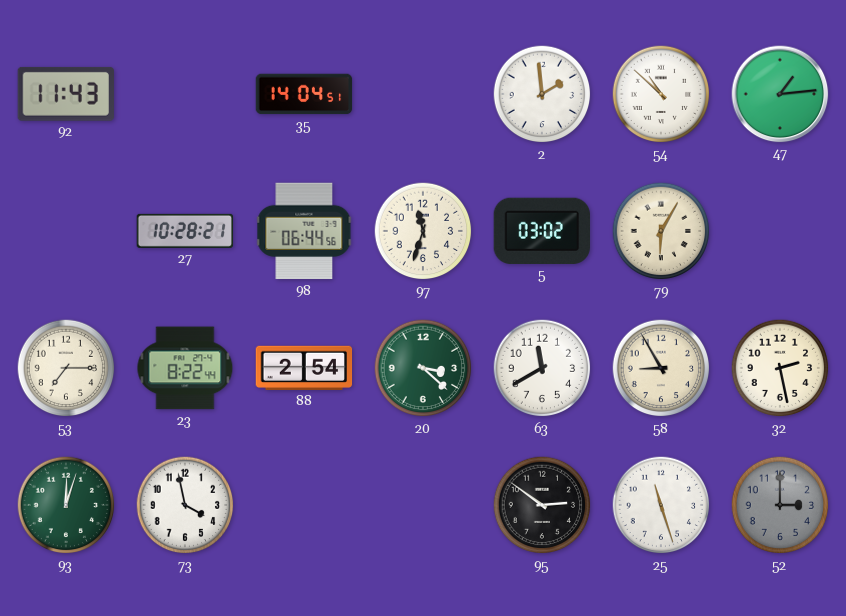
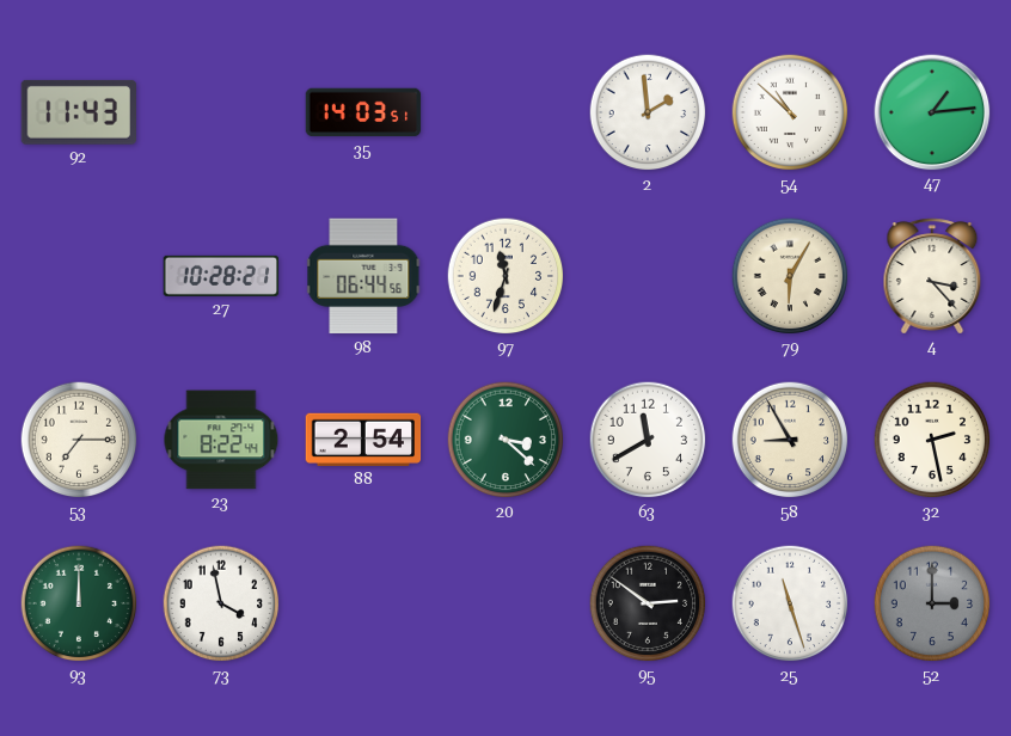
35: 14:04 -> 14:03 (363, 112)
5: 03:02 -> none (541, 231)
4: none -> 3:23 (932, 276)
93: 12:03 -> 12:00 (79, 603)
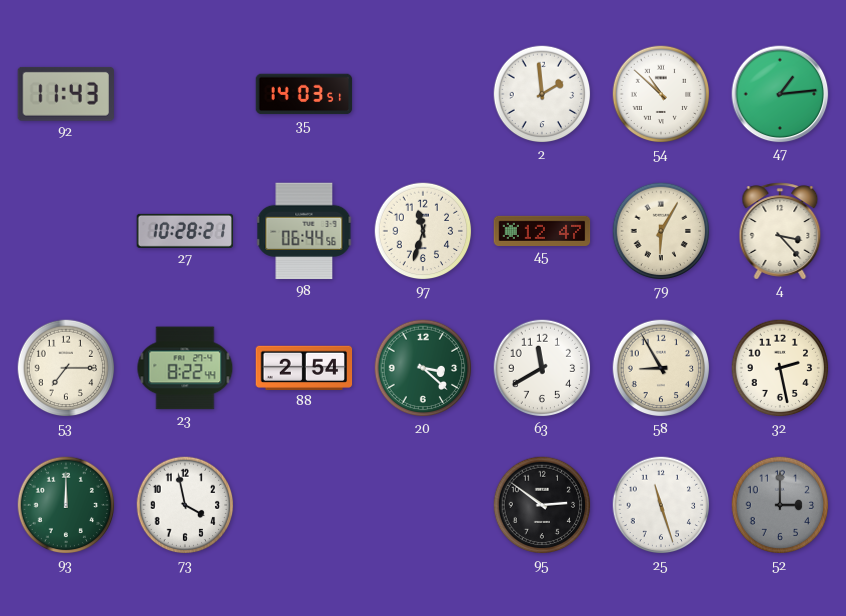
45: none -> 12:47 (542, 231)
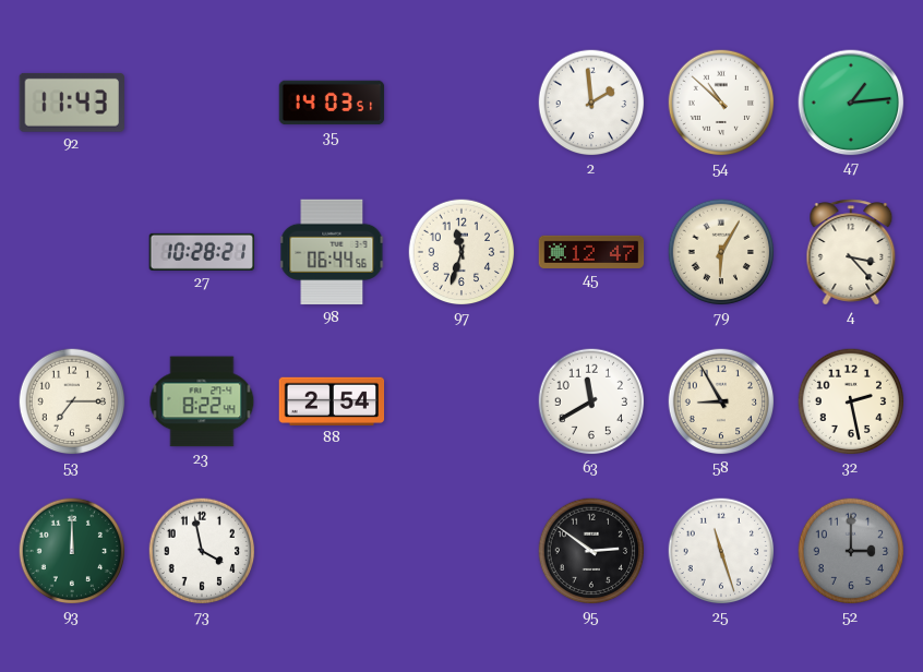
20: 3:22 -> none (423, 368)
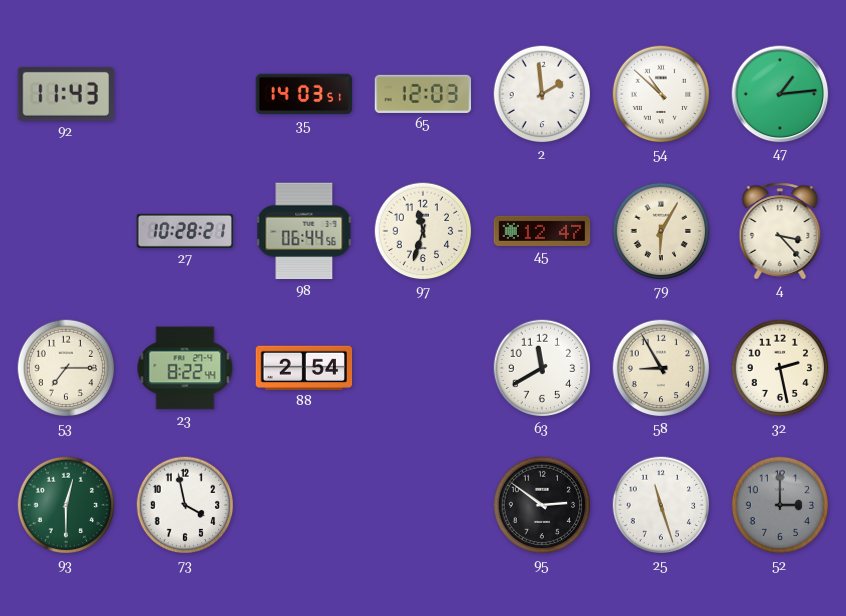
65: none -> 12:03 (423, 94)
93: 12:00 -> 12:30 (66, 505)
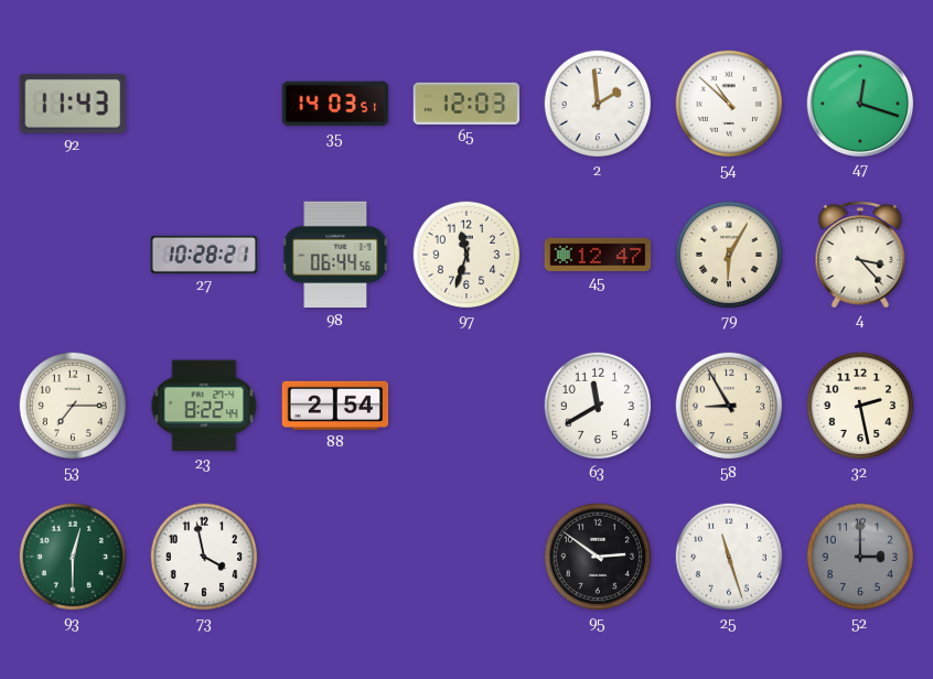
47: 1:14 -> 12:18 (860, 104)
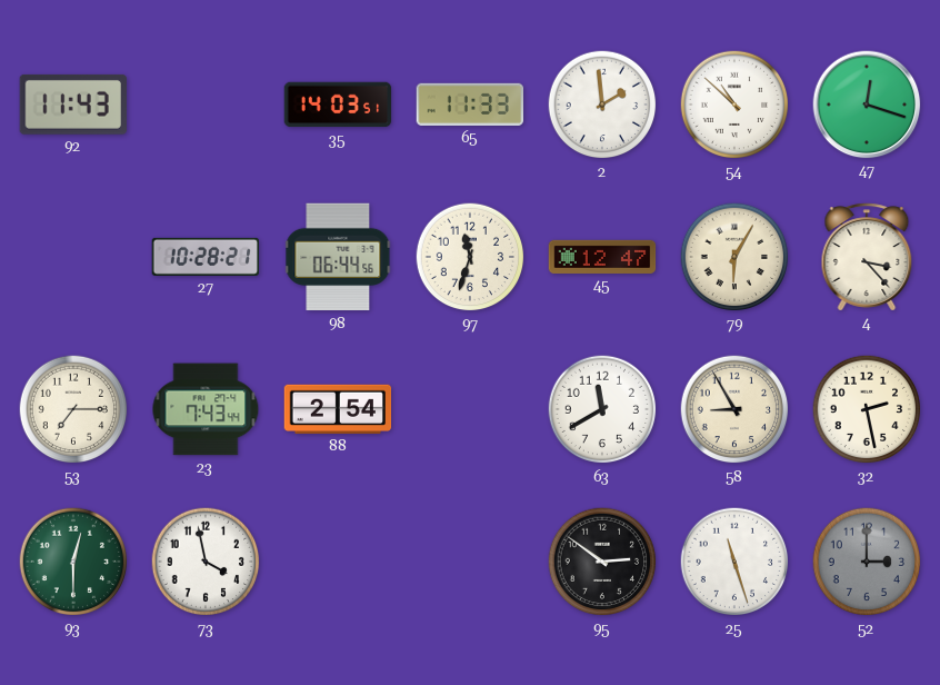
65: 12:03 -> 11:33 (470, 105)
23: 8:22 -> 7:43 (206, 409)
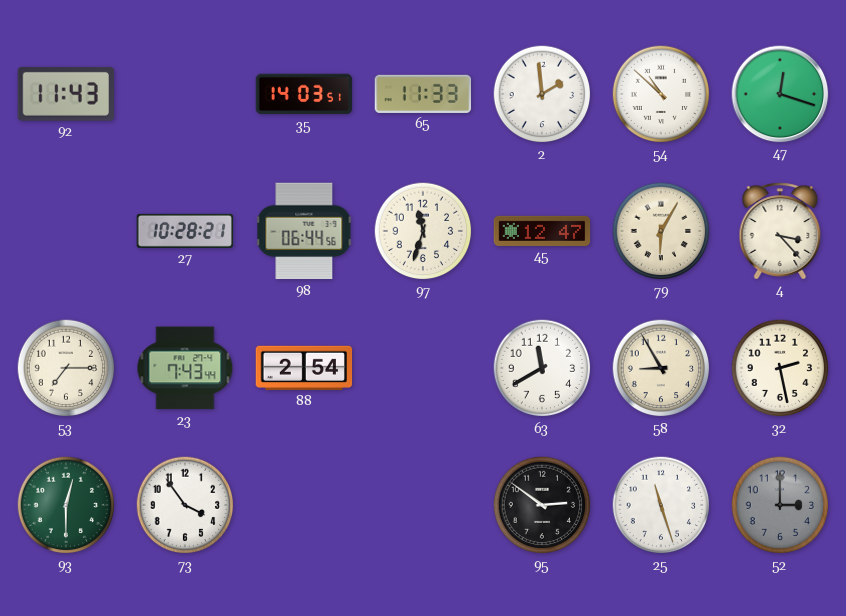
73: 3:58 -> 3:54 (185, 505)
